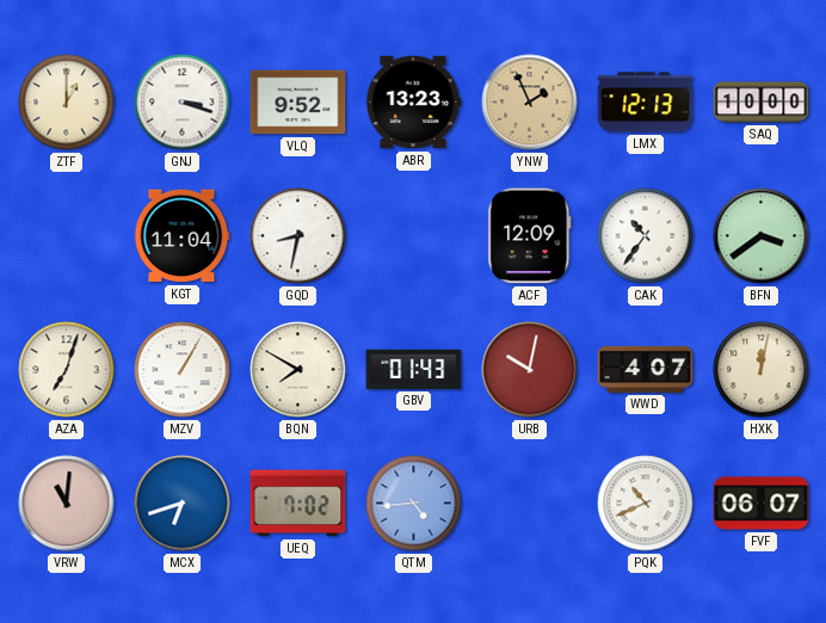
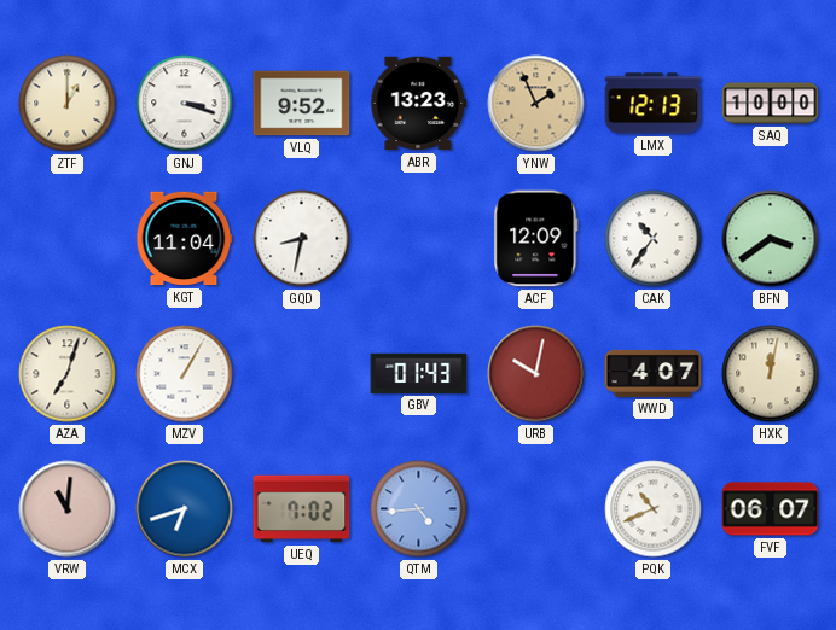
BQN: 7:50 -> none (298, 370)
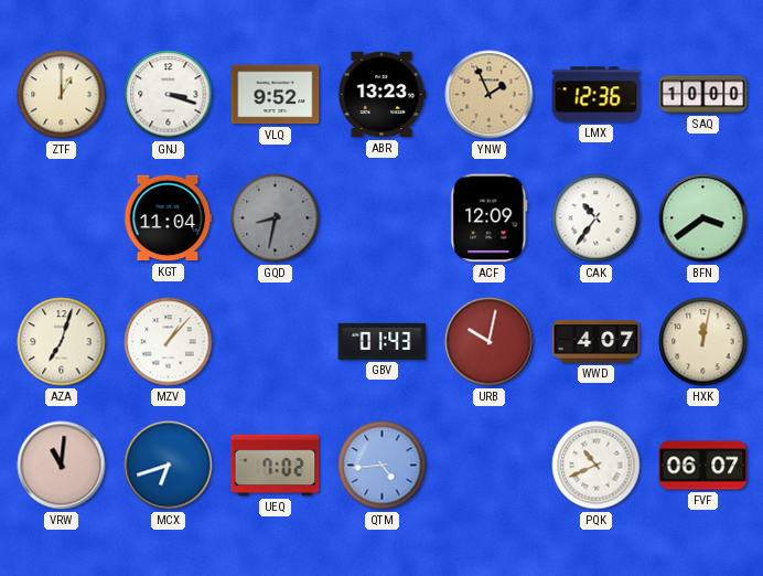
LMX: 12:13 -> 12:36 (597, 95)
GQD dial: white -> grey (276, 218)
MZV: 1:05 -> 1:07 (169, 342)
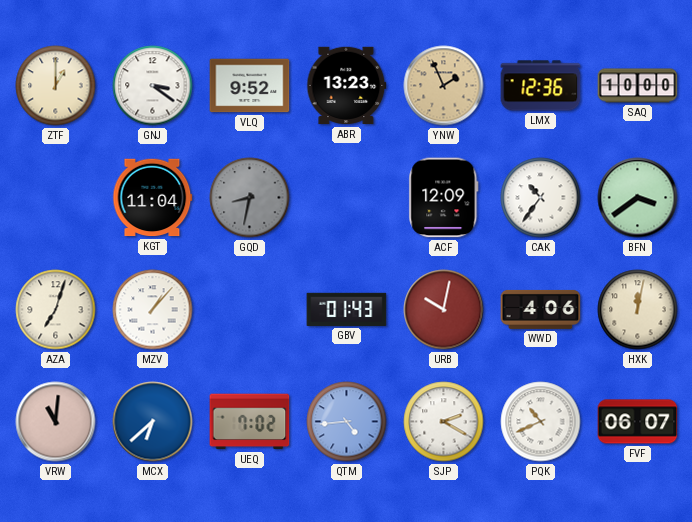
GNJ: 3:18 -> 3:21 (153, 86)
WWD: 4:07 -> 4:06 (541, 309)
MCX: 6:42 -> 6:38 (153, 422)
SJP: none -> 2:20 (444, 422)
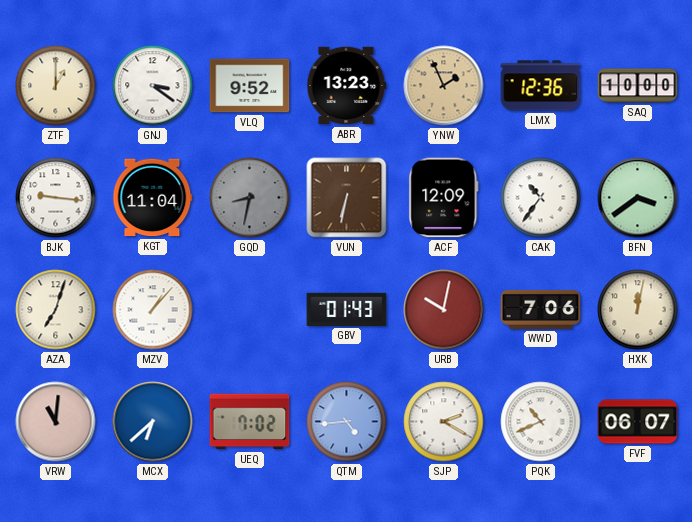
BJK: none -> 9:16 (56, 198)
VUN: none -> 6:32 (347, 198)
WWD: 4:06 -> 7:06 (541, 309)
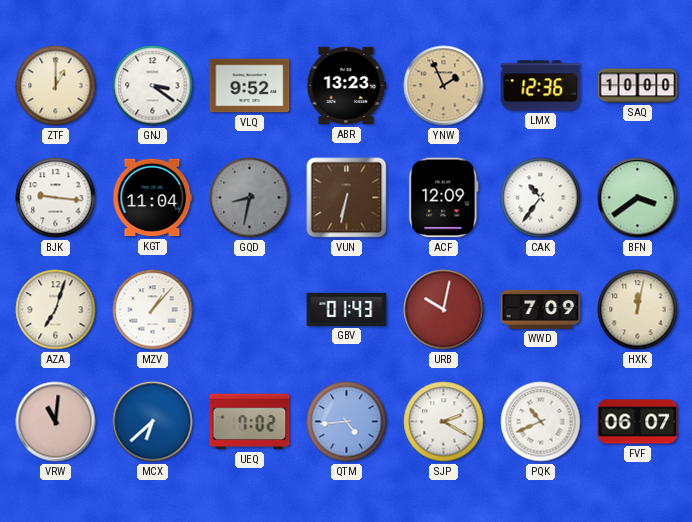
WWD: 7:06 -> 7:09 (541, 309)
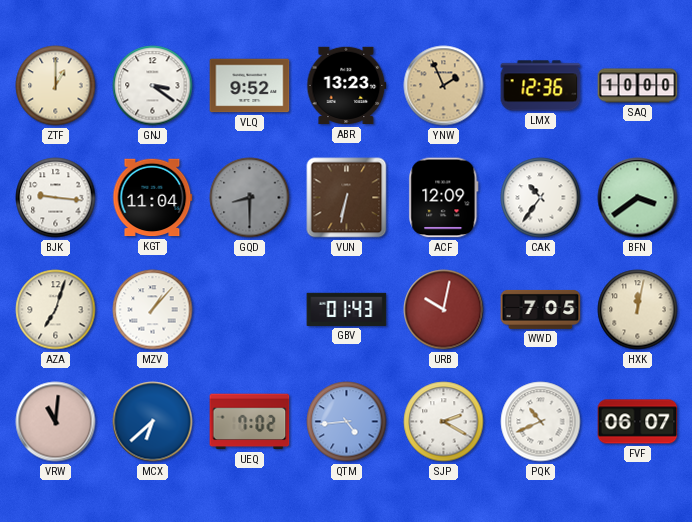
GQD: 8:32 -> 8:30 (250, 198)
WWD: 7:09 -> 7:05 (541, 309)
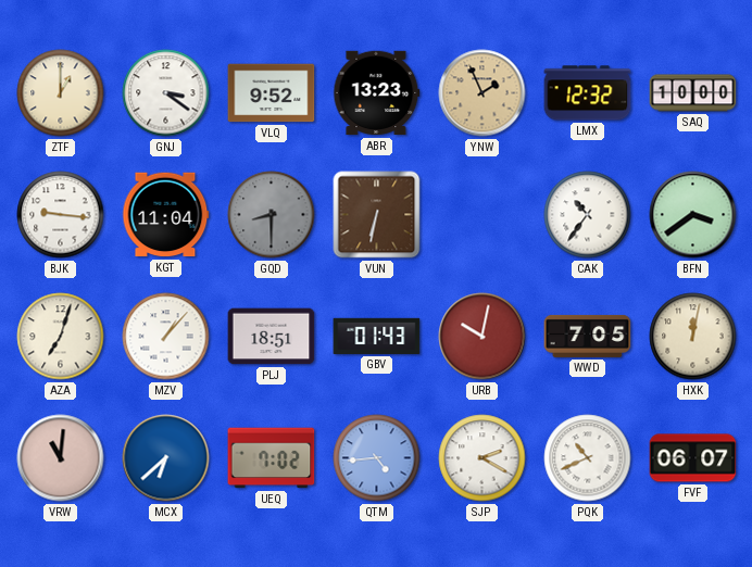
LMX: 12:36 -> 12:32 (588, 93)
ACF: 12:09 -> none (444, 198)
PLJ: none -> 18:51 (272, 337)
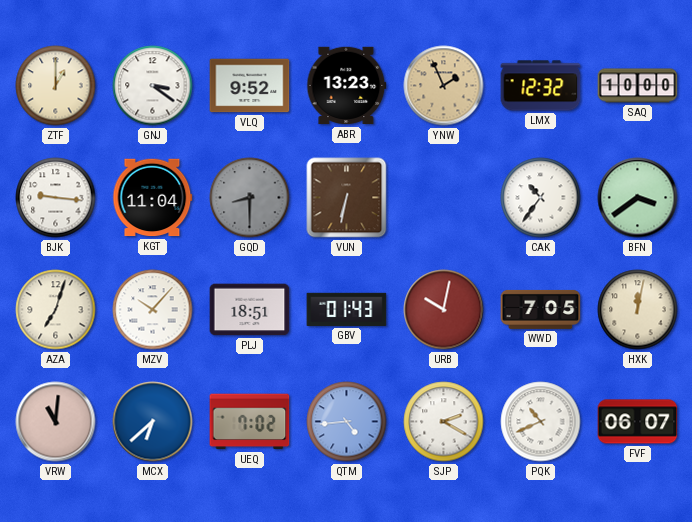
MZV: 1:07 -> 10:07 (153, 310)
